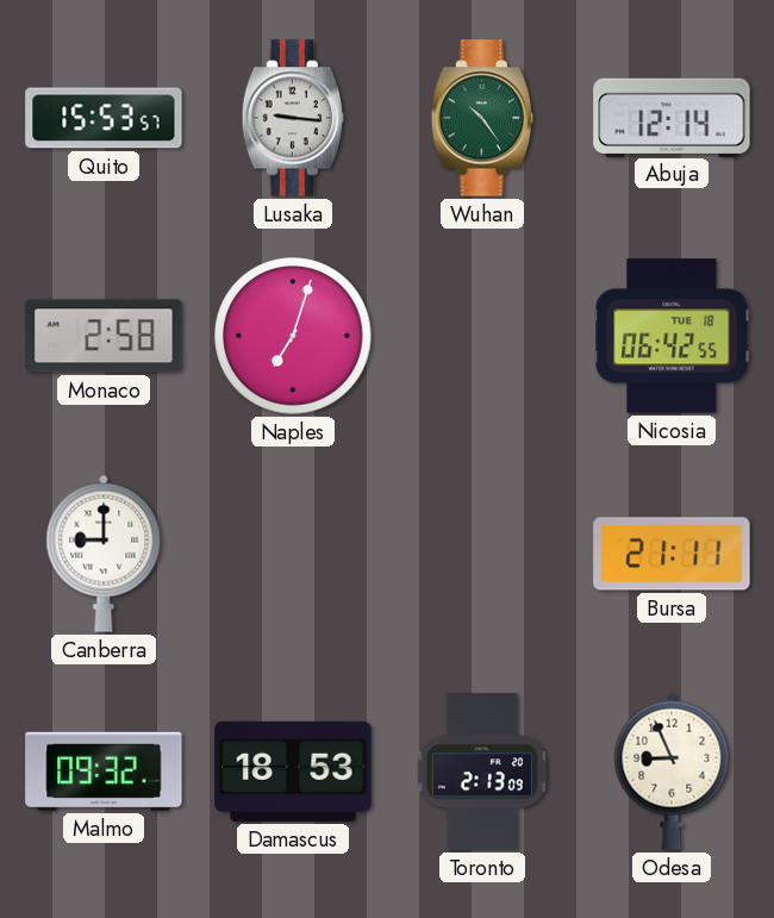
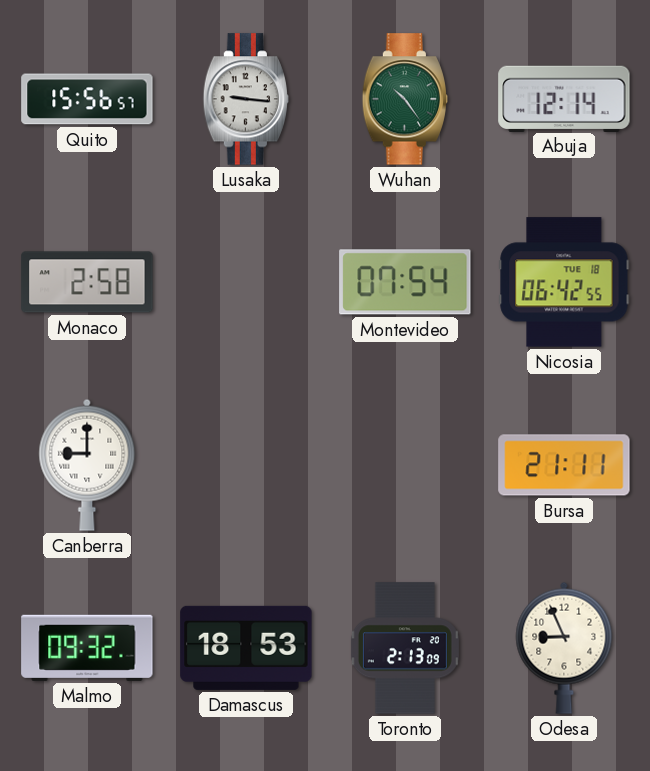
Quito: 15:53 -> 15:56 (87, 99)
Naples: 7:03 -> none (293, 336)
Montevideo: none -> 07:54 (405, 282)
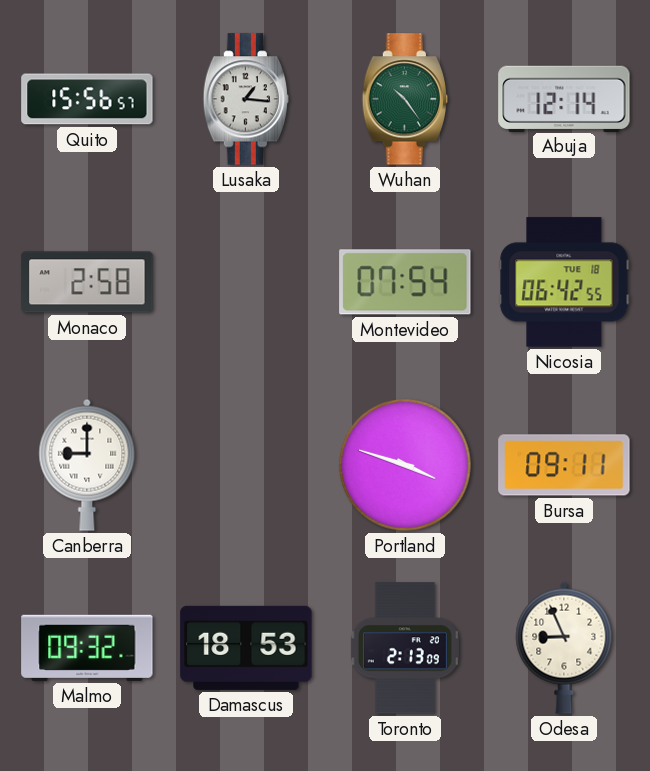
Lusaka: 9:16 -> 1:16 (245, 99)
Portland: none -> 3:48 (405, 465)
Bursa: 21:11 -> 09:11 (564, 465)
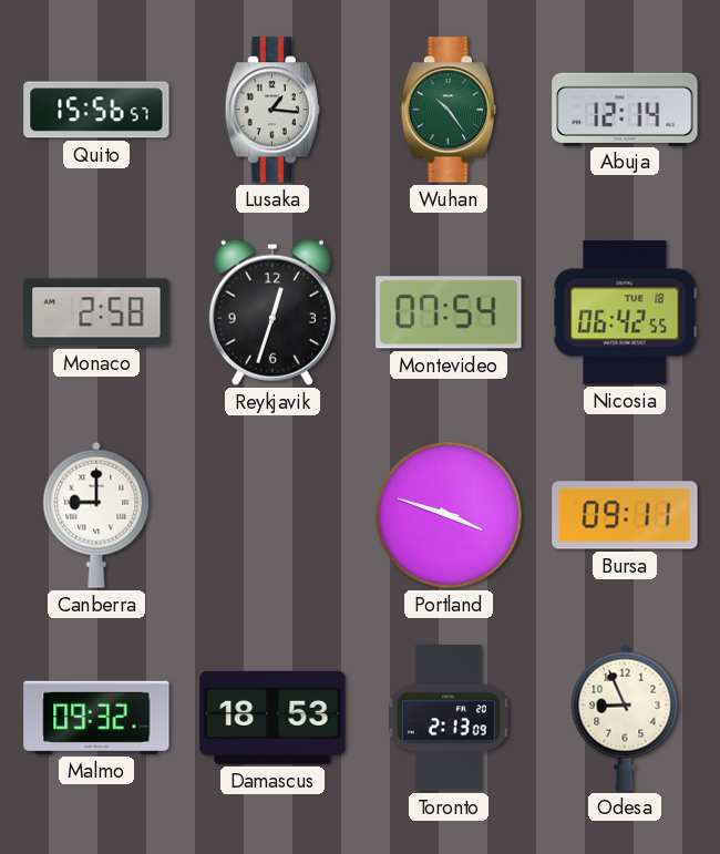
Reykjavik: none -> 12:33 (272, 312)
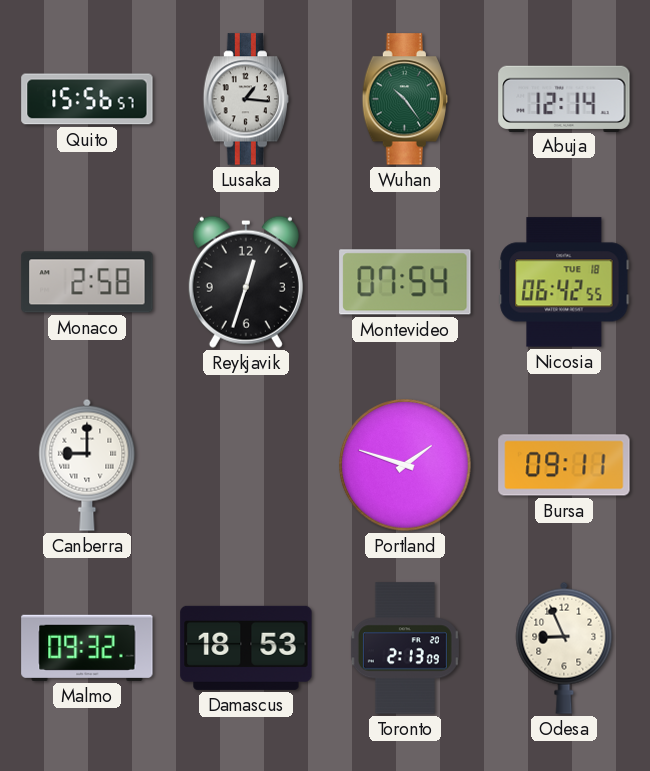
Portland: 3:48 -> 1:48 (405, 465)
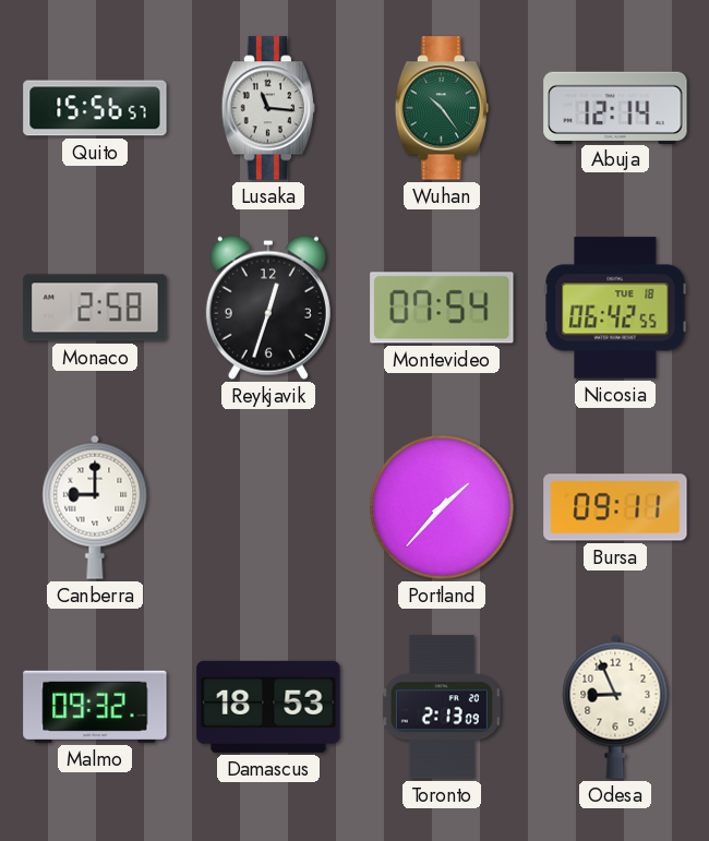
Lusaka: 1:16 -> 11:16 (267, 108)
Portland: 1:48 -> 1:37 (442, 507)
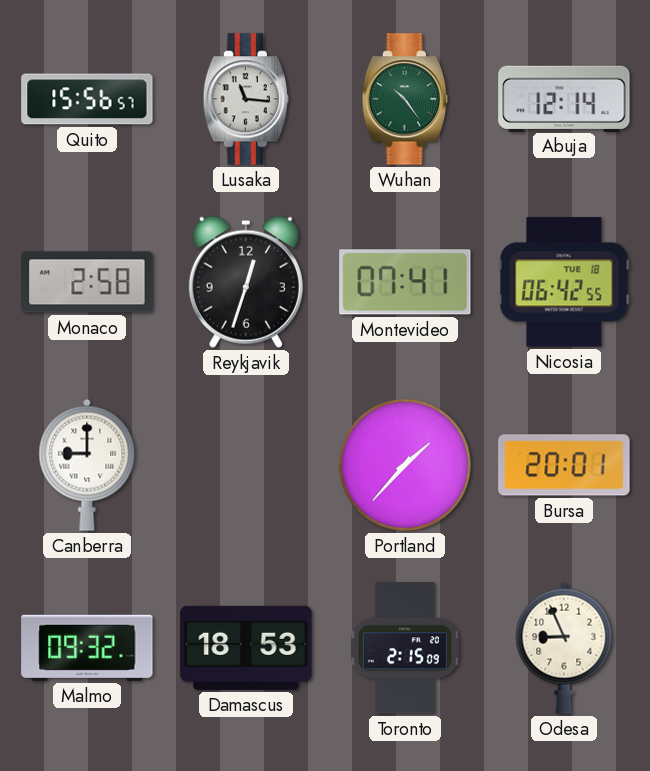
Montevideo: 07:54 -> 07:41 (405, 282)
Bursa: 09:11 -> 20:01 (564, 465)
Toronto: 2:13 -> 2:15 (405, 648)
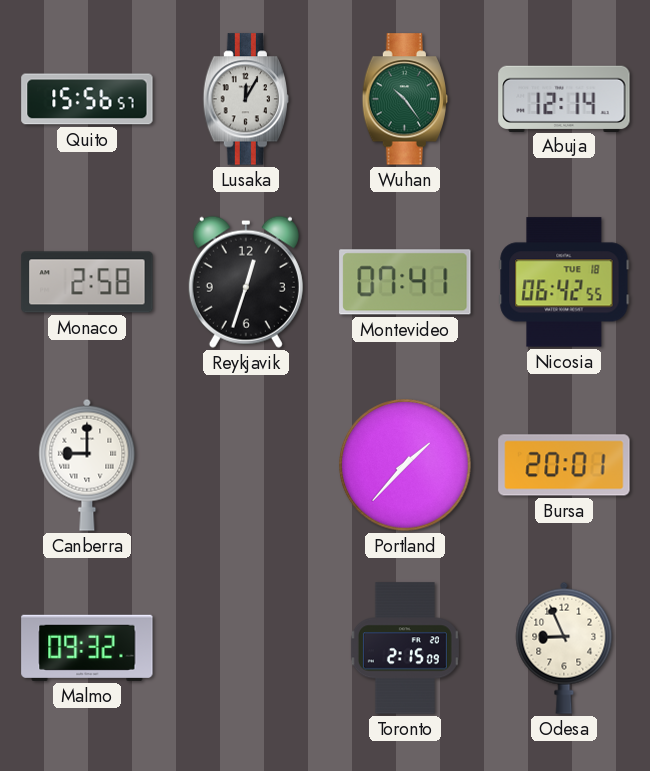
Lusaka: 11:16 -> 12:05 (245, 99)
Damascus: 18:53 -> none (246, 648)
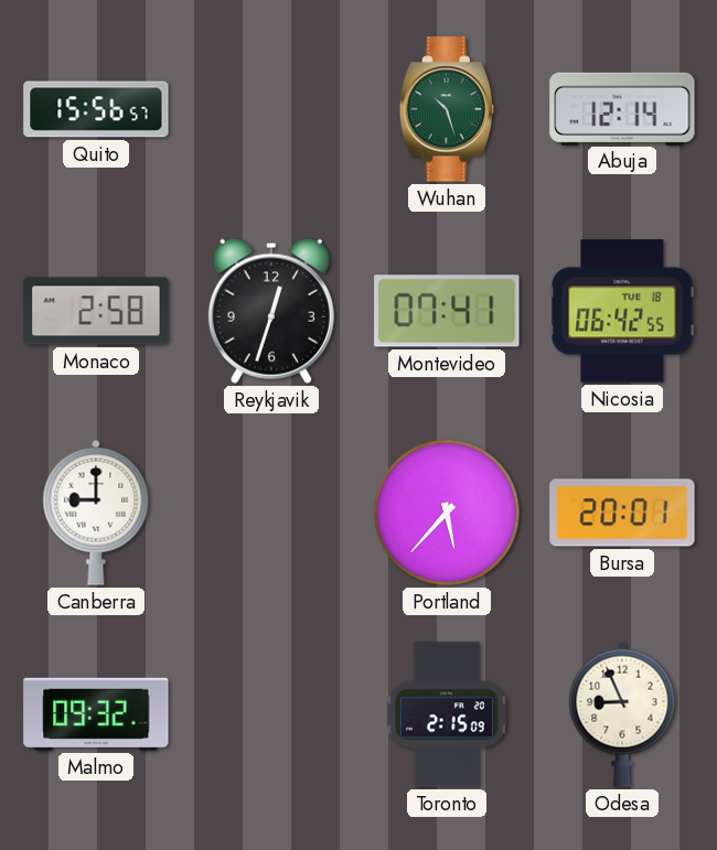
Lusaka: 12:05 -> none (245, 99)
Wuhan: 10:24 -> 10:27 (446, 109)
Portland: 1:37 -> 5:37 (447, 513)
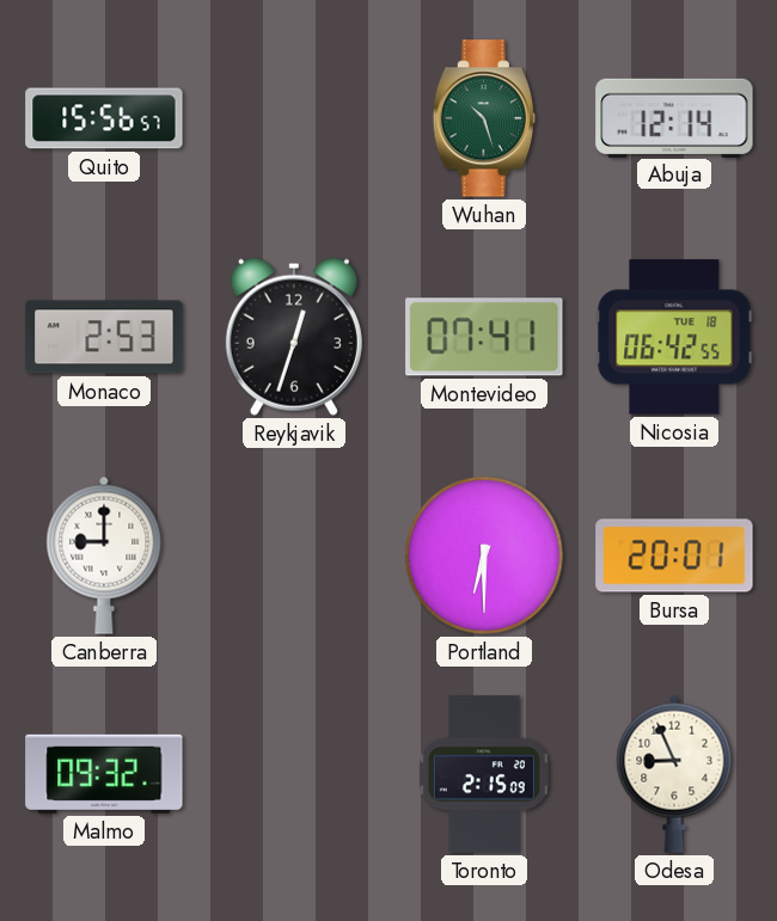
Monaco: 2:58 -> 2:53 (104, 337)
Portland: 5:37 -> 6:30 (484, 555)
